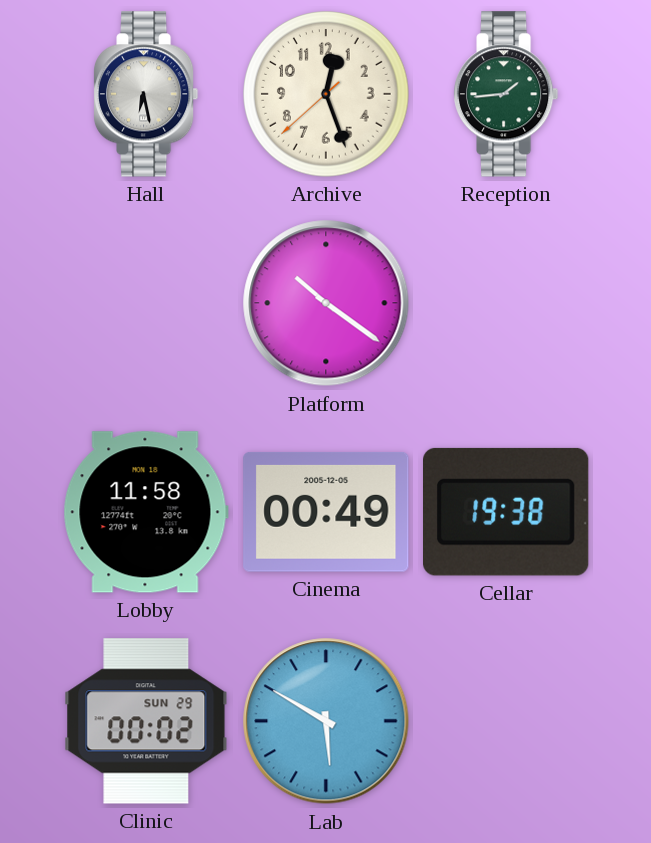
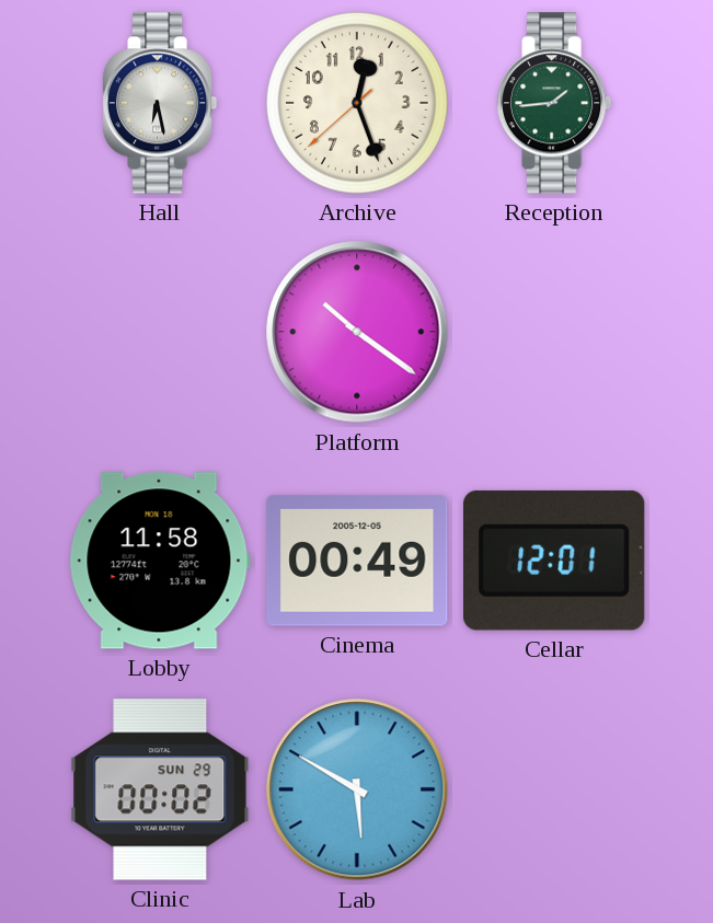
Cellar: 19:38 -> 12:01 (555, 561)
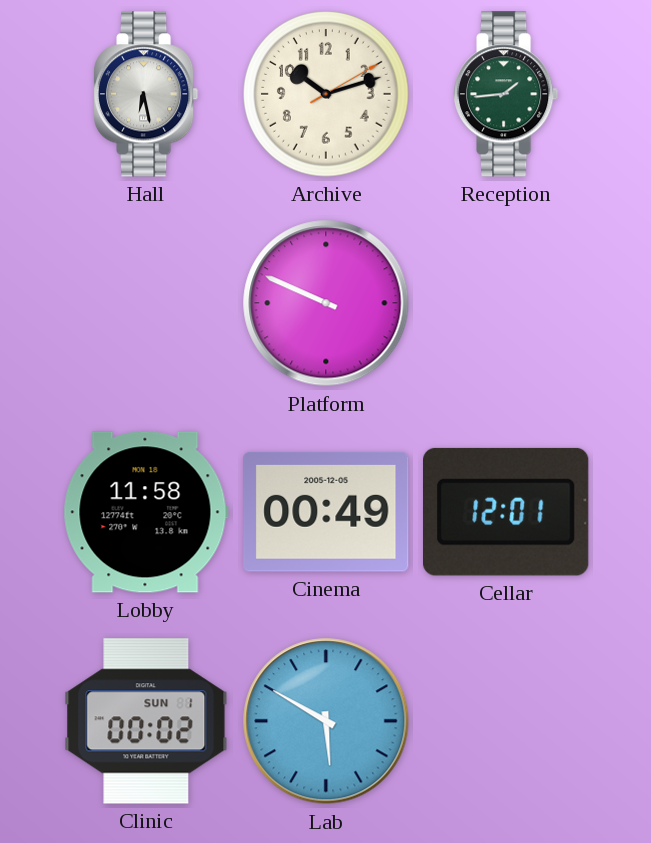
Archive: 12:26 -> 10:12 (327, 95)
Platform: 10:21 -> 9:49 (326, 303)
Clinic date: SUN 29 -> SUN 1 (146, 721)
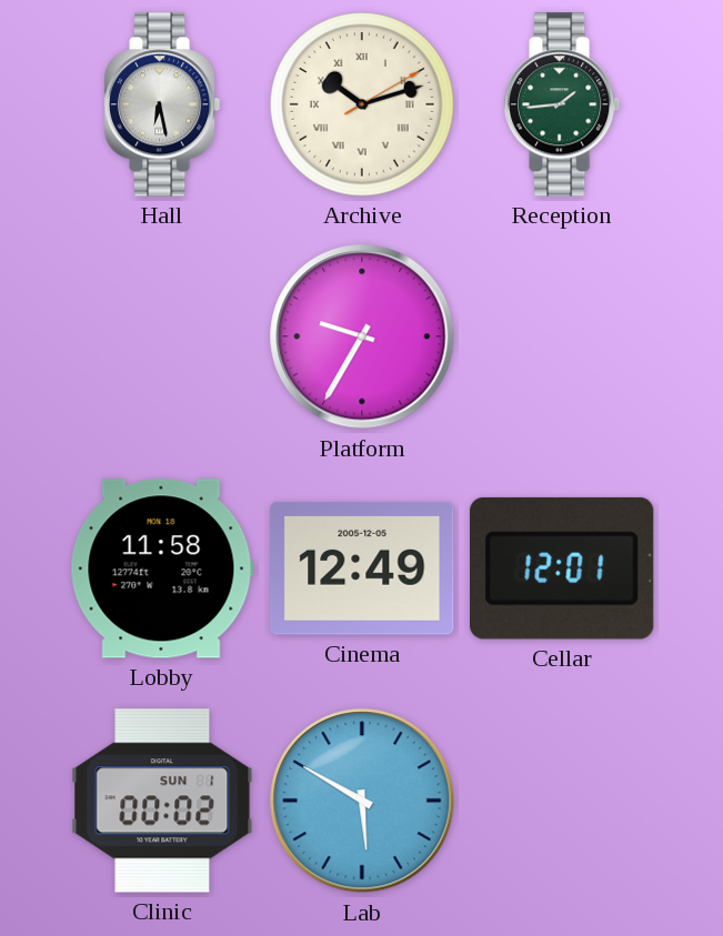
Archive numerals: Arabic -> Roman (363, 105)
Platform: 9:49 -> 9:35 (362, 336)
Cinema: 00:49 -> 12:49 (362, 568)
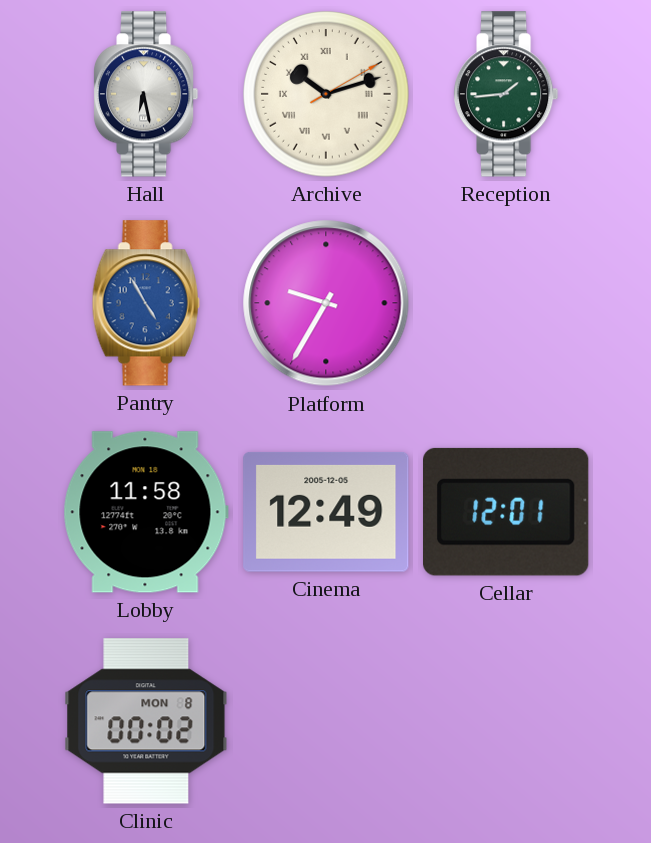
Pantry: none -> 4:55 (146, 303)
Clinic date: SUN 1 -> MON 8 (146, 721)
Lab: 5:50 -> none (362, 801)
